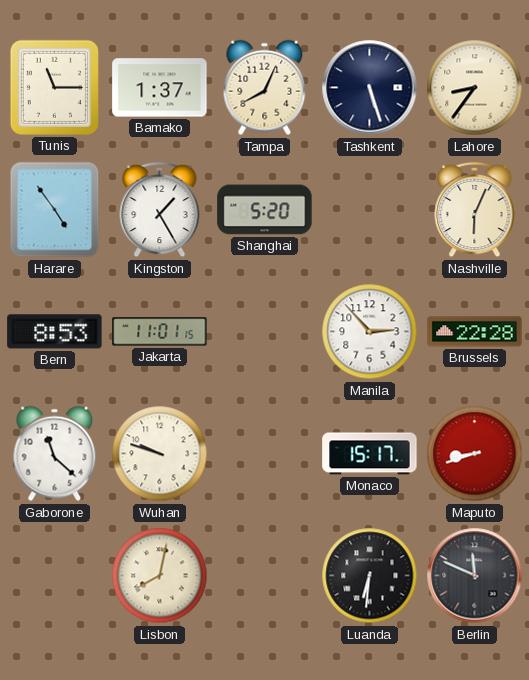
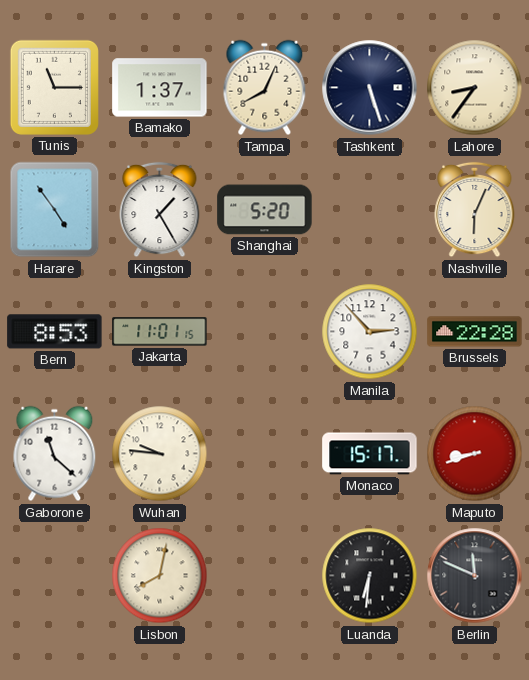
Wuhan: 9:48 -> 9:46 (160, 454)
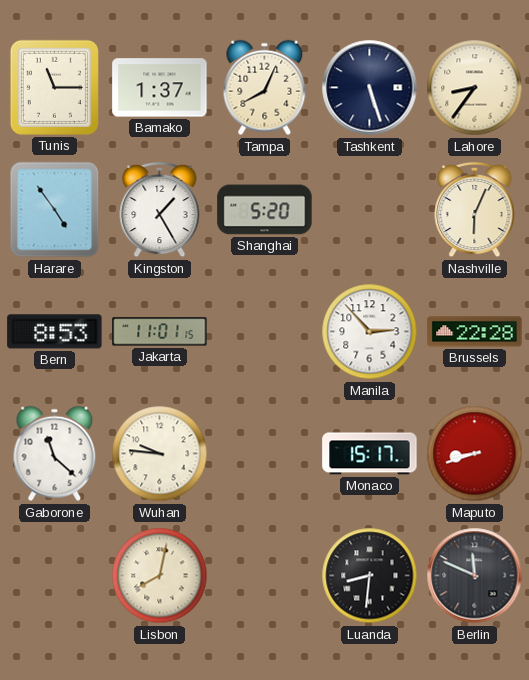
Luanda: 6:31 -> 8:31 (370, 576)
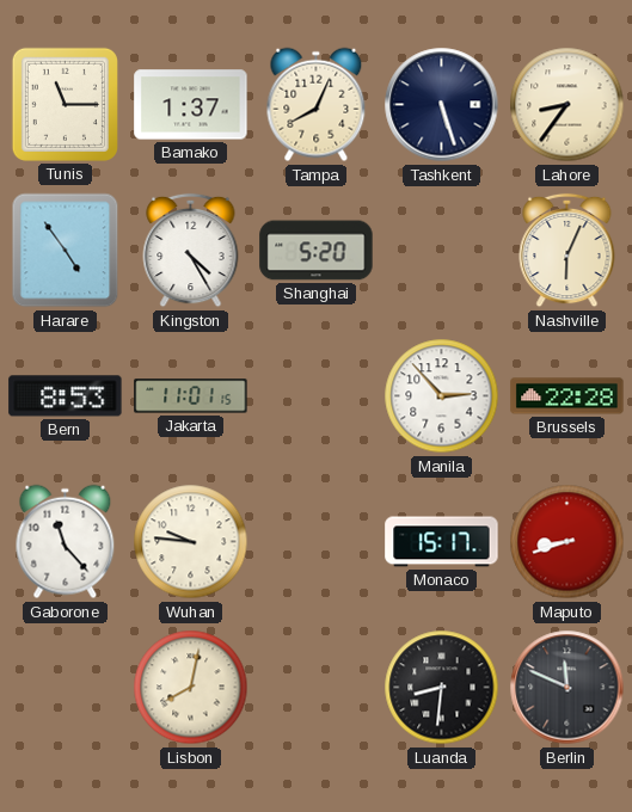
Kingston: 1:25 -> 4:25 (191, 251)
Gaborone: 11:22 -> 11:23 (66, 542)
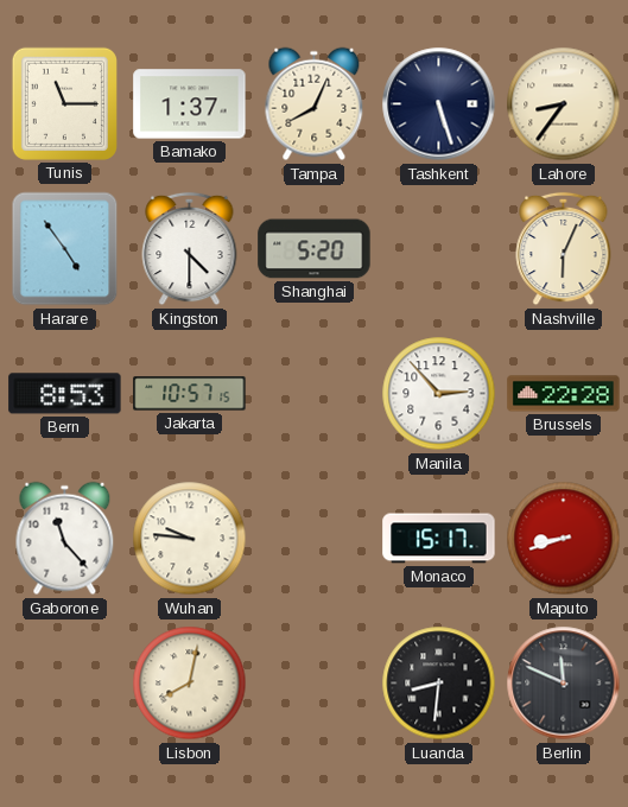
Kingston: 4:25 -> 4:30 (190, 249)
Jakarta: 11:01 -> 10:57 (190, 394)
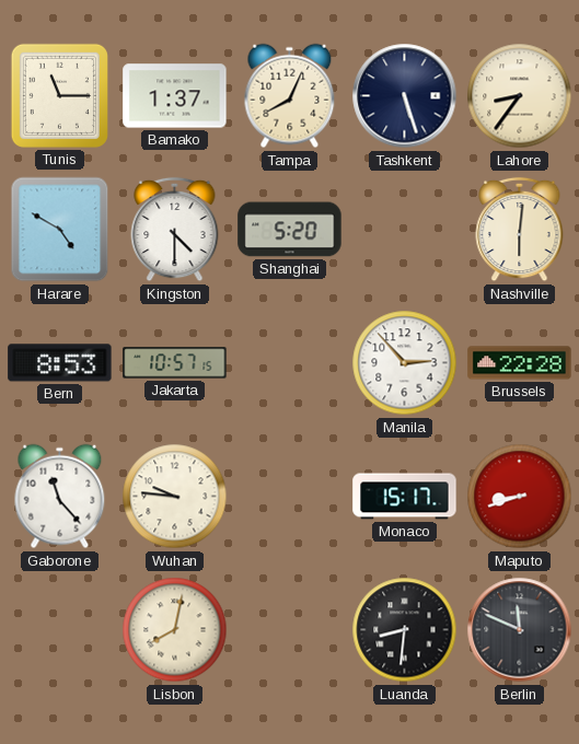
Harare: 4:54 -> 4:50 (60, 230)
Nashville: 6:04 -> 6:01 (520, 230)
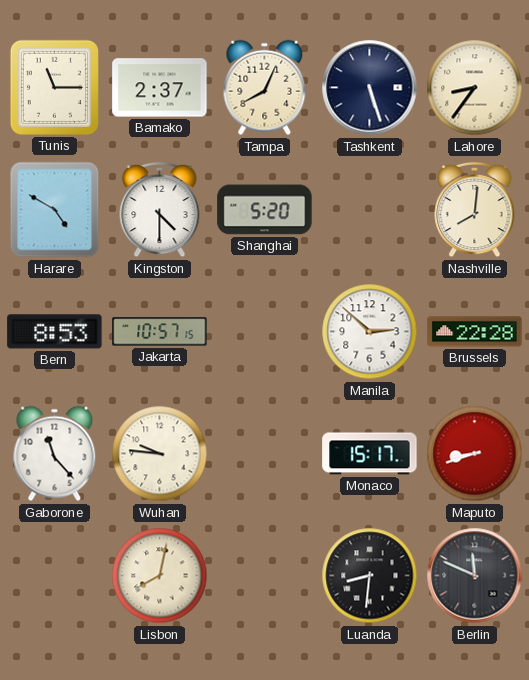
Bamako: 1:37 -> 2:37 (160, 88)
Nashville: 6:01 -> 8:01 (475, 210)
Manila: 2:53 -> 2:52 (370, 332)
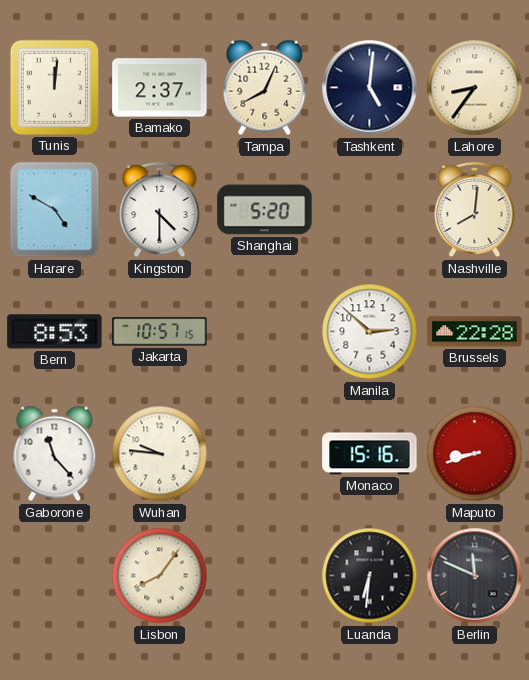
Tunis: 11:15 -> 12:01 (54, 87)
Tashkent: 5:27 -> 5:01 (370, 88)
Monaco: 15:17 -> 15:16 (370, 454)
Lisbon: 8:02 -> 8:06 (160, 576)
Luanda: 8:31 -> 6:31 (370, 576)
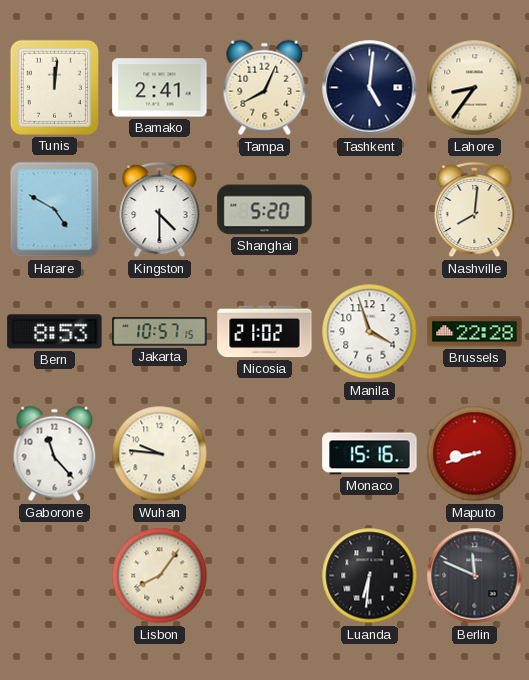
Bamako: 2:37 -> 2:41 (160, 88)
Nicosia: none -> 21:02 (265, 332)
Manila: 2:52 -> 3:57 (370, 332)
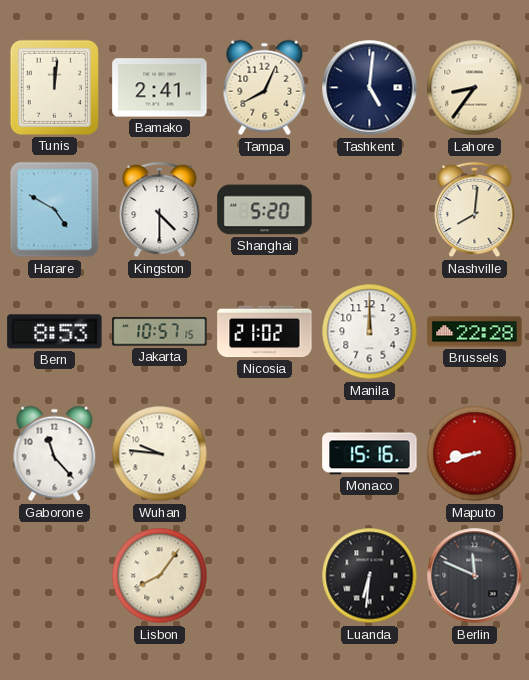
Manila: 3:57 -> 12:00 (370, 332)
